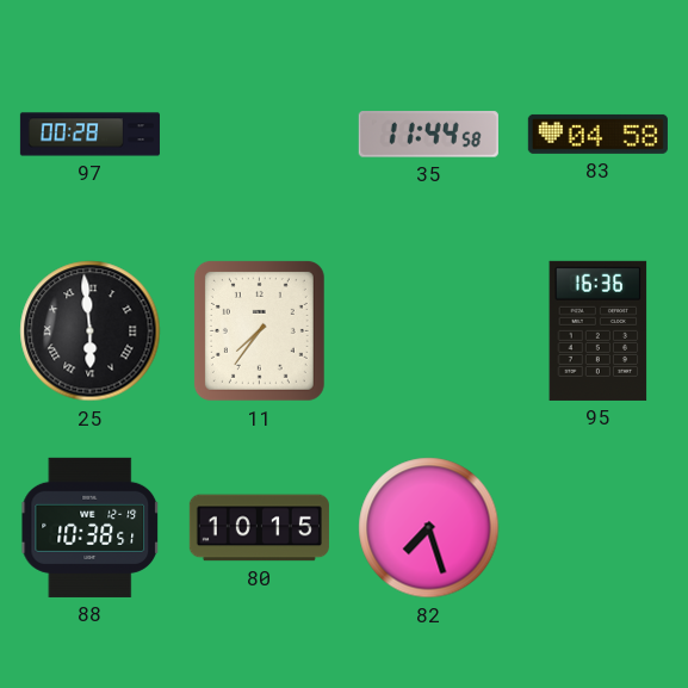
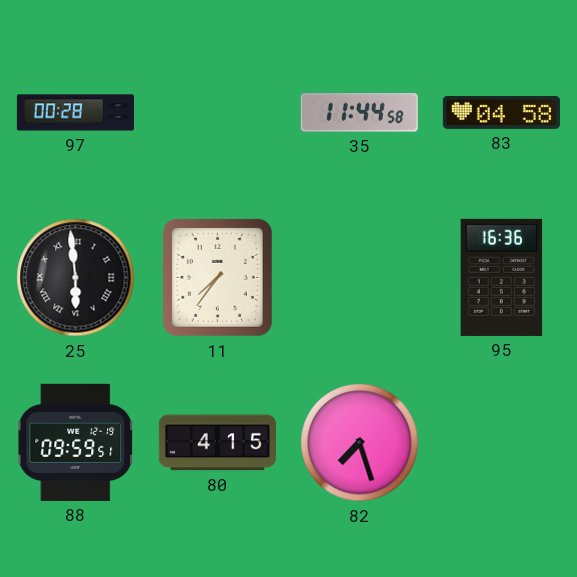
88: 10:38 -> 09:59 (76, 442)
80: 10:15 -> 4:15 (217, 443)
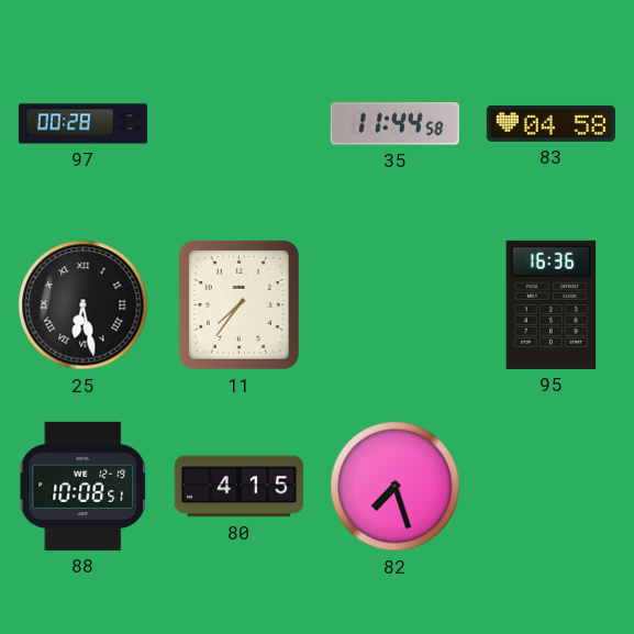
25: 5:59 -> 6:28 (84, 305)
88: 09:59 -> 10:08 (84, 486)
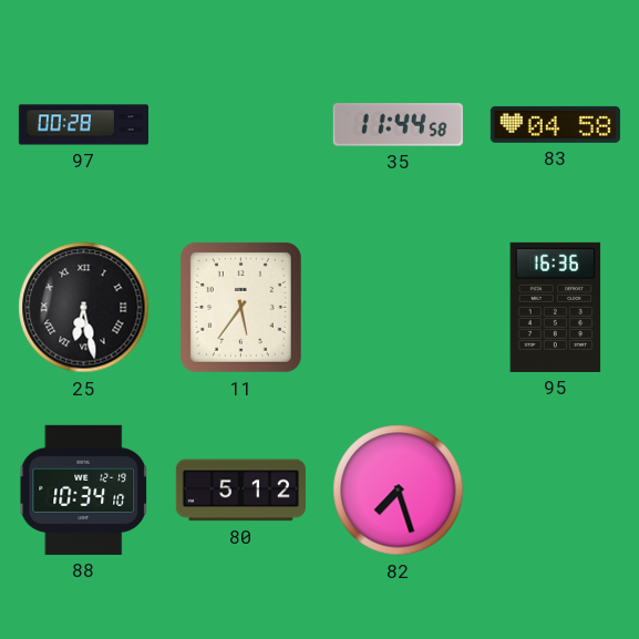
11: 7:36 -> 5:36 (240, 307)
88: 10:08 -> 10:34 (84, 489)
80: 4:15 -> 5:12 (240, 491)
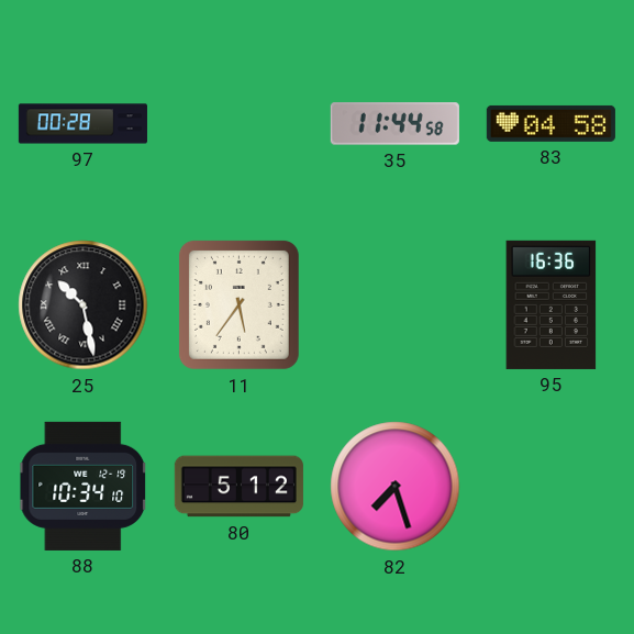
25: 6:28 -> 10:28 (84, 305)
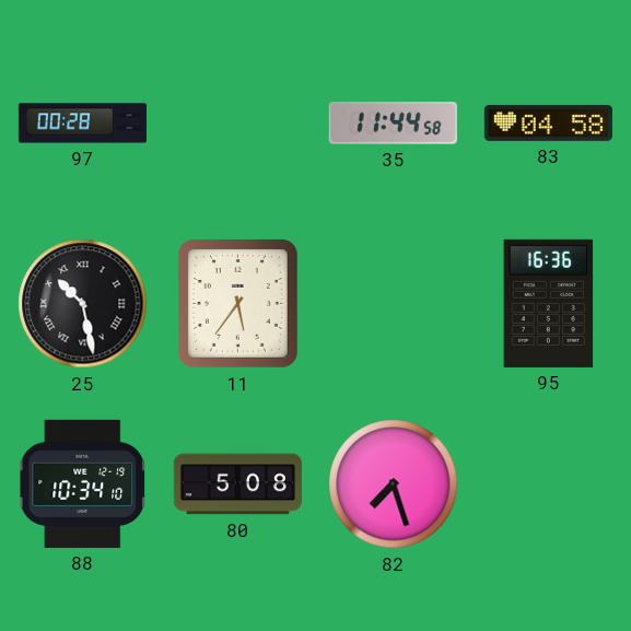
80: 5:12 -> 5:08 (237, 484)
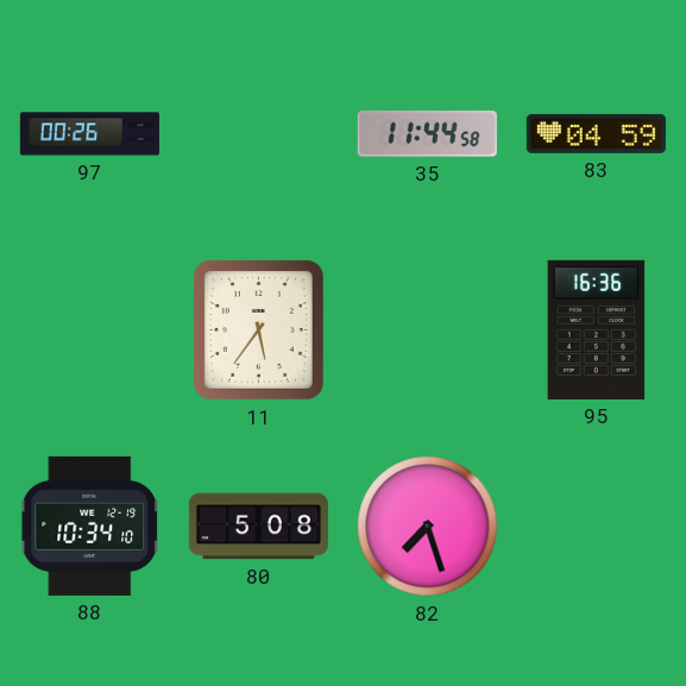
97: 00:28 -> 00:26 (89, 134)
83: 04:58 -> 04:59 (596, 133)
25: 10:28 -> none (83, 304)
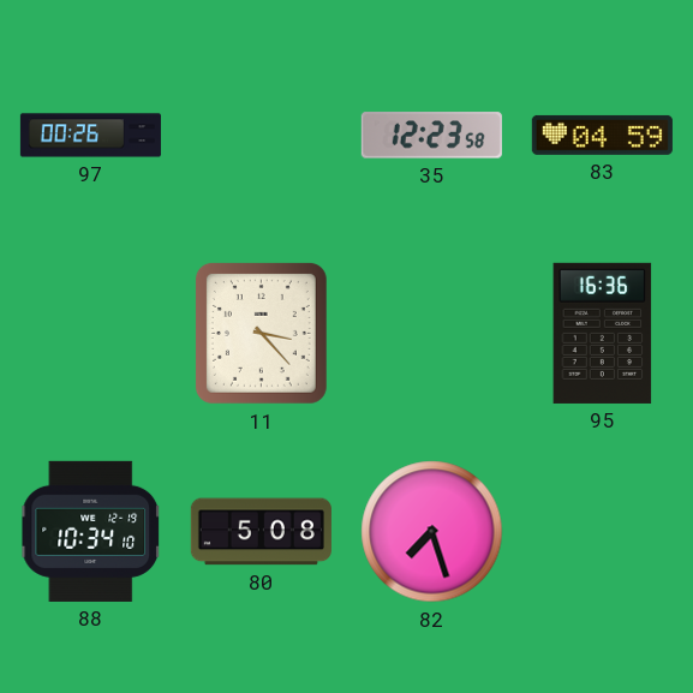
35: 11:44 -> 12:23 (431, 136)
11: 5:36 -> 3:23 (261, 333)
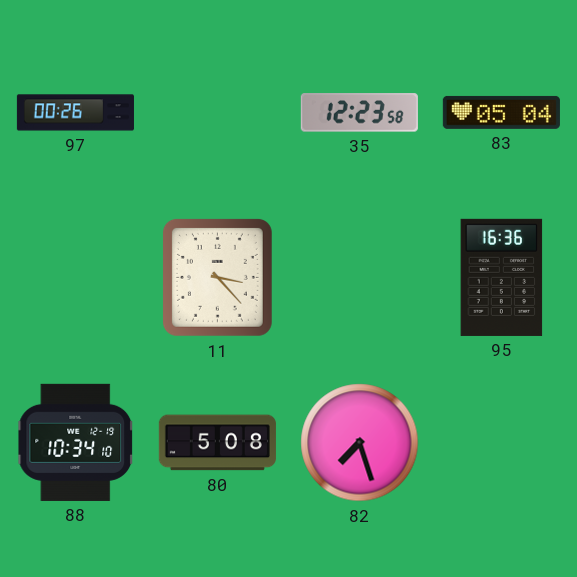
83: 04:59 -> 05:04 (501, 112)
